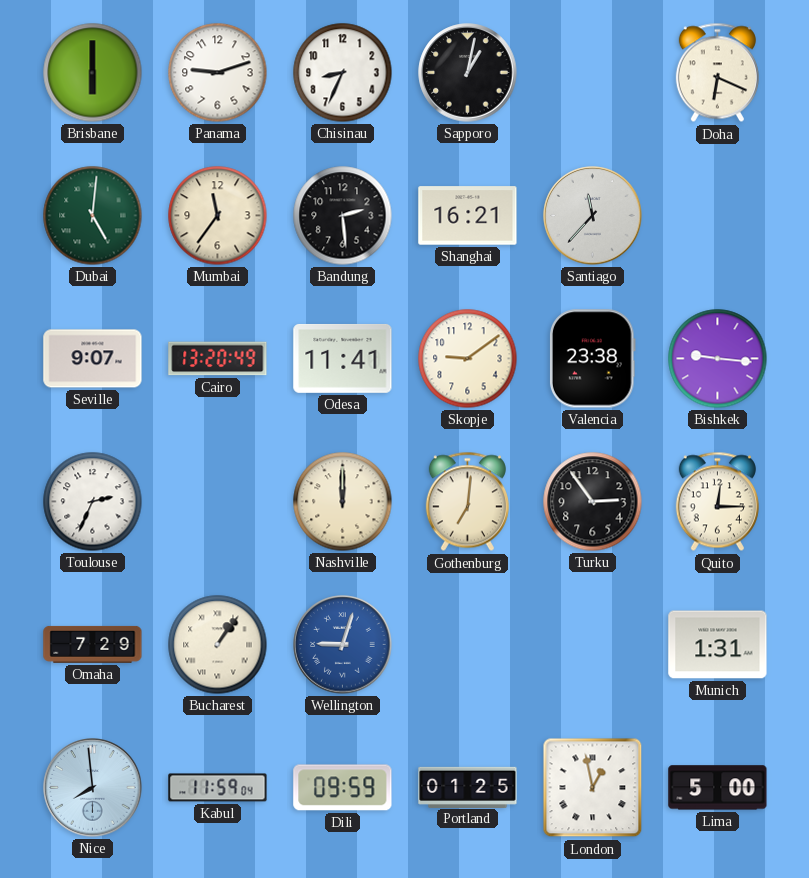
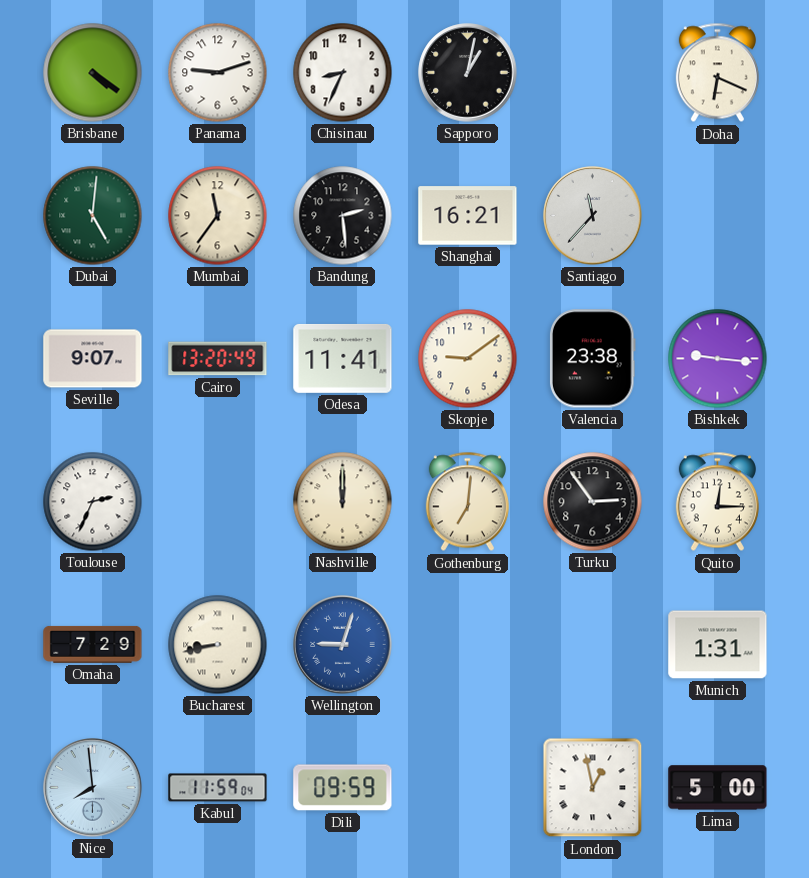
Brisbane: 6:00 -> 4:21 (93, 73)
Bucharest: 1:06 -> 8:43 (218, 645)
Portland: 01:25 -> none (468, 787)
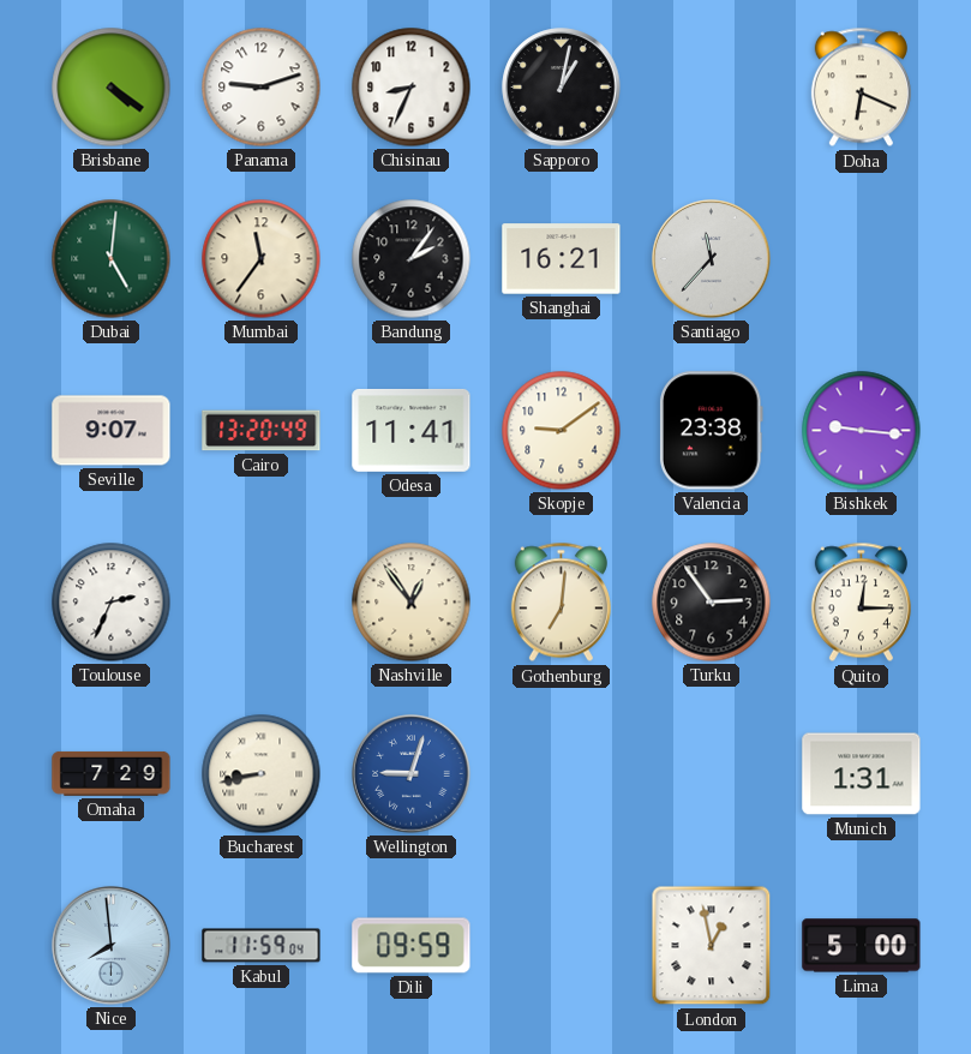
Bandung: 2:29 -> 2:06 (412, 259)
Nashville: 12:00 -> 12:54 (412, 603)
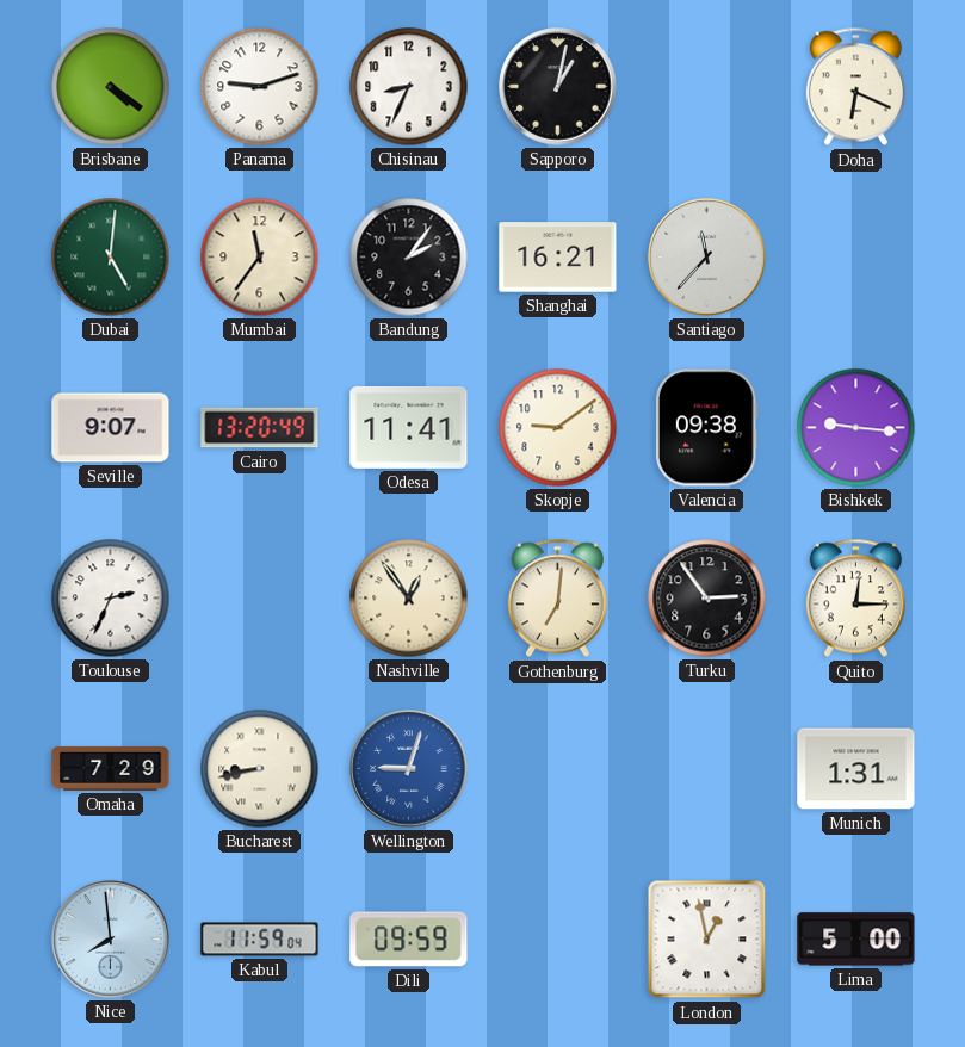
Valencia: 23:38 -> 09:38 (706, 428)
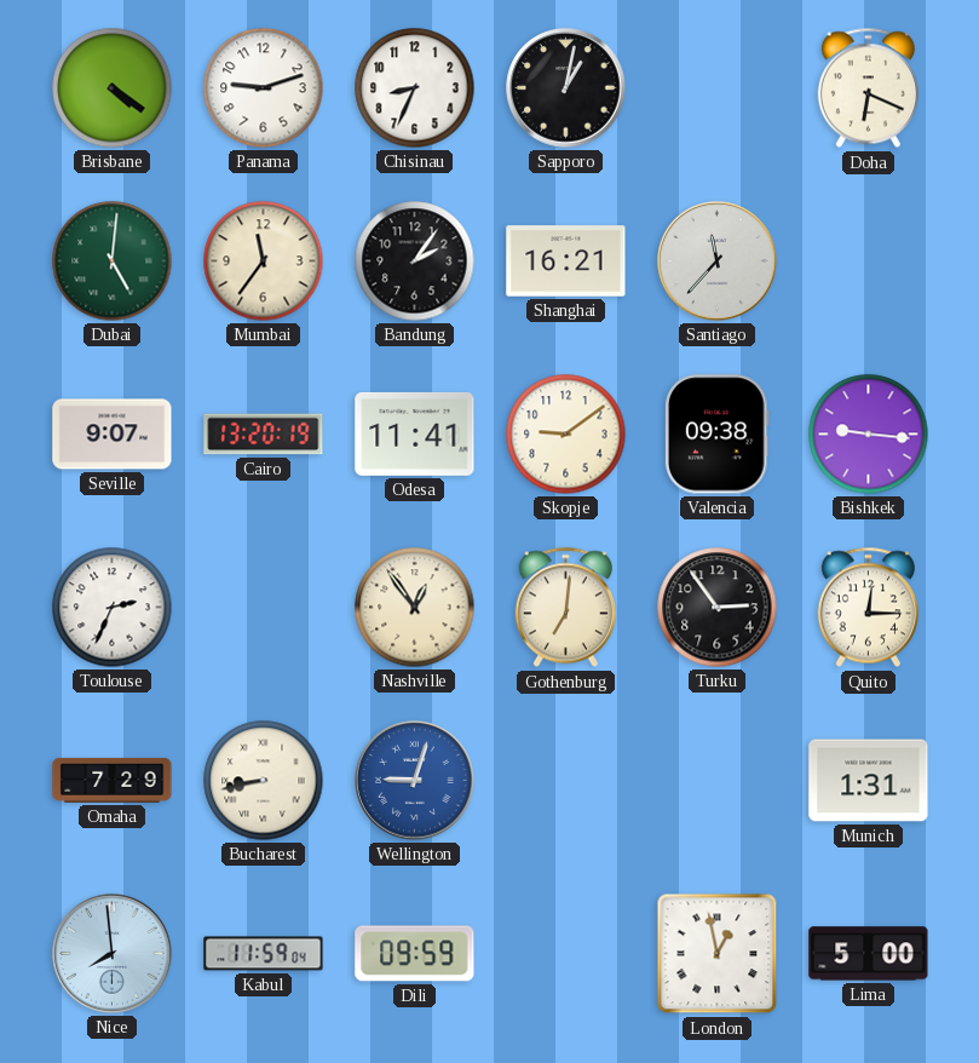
Cairo: 13:20:49 -> 13:20:19 (264, 435)
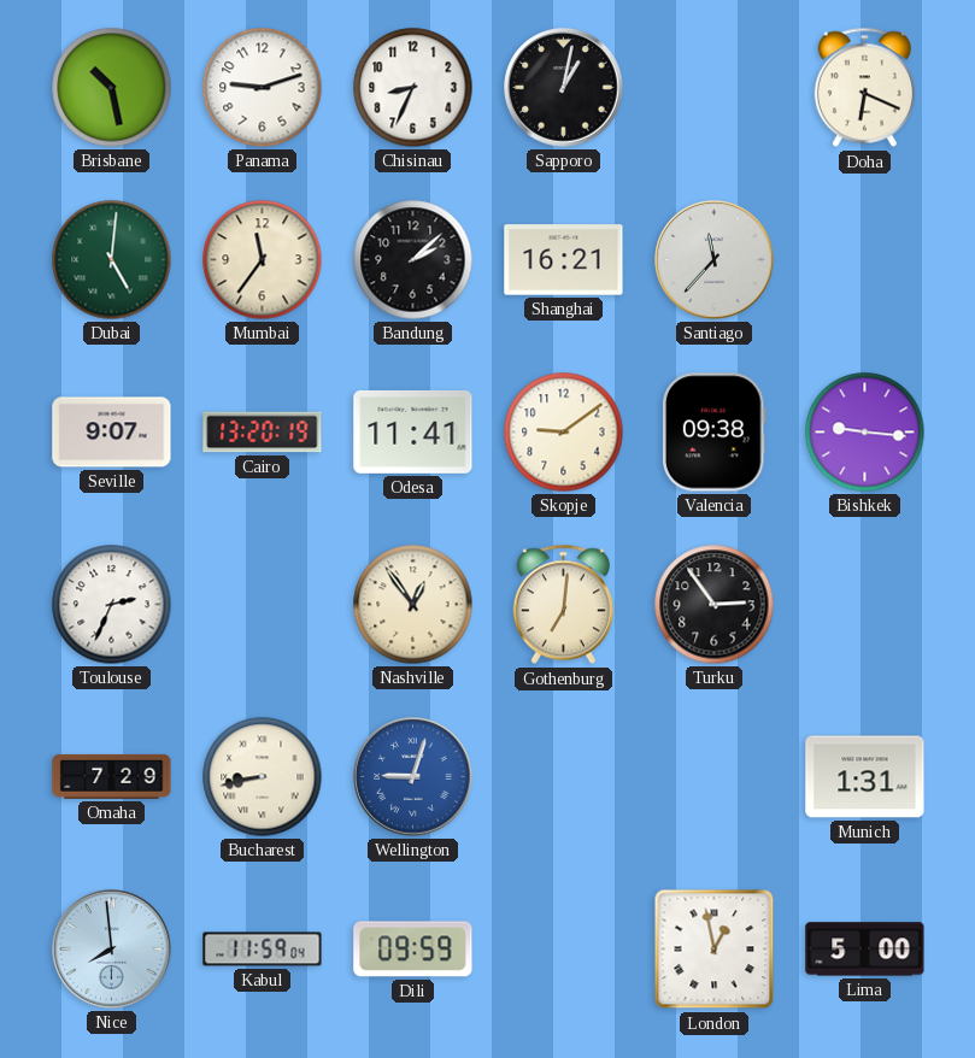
Brisbane: 4:21 -> 10:28 (112, 88)
Bandung: 2:06 -> 2:08 (413, 260)
Quito: 12:15 -> none (868, 608)
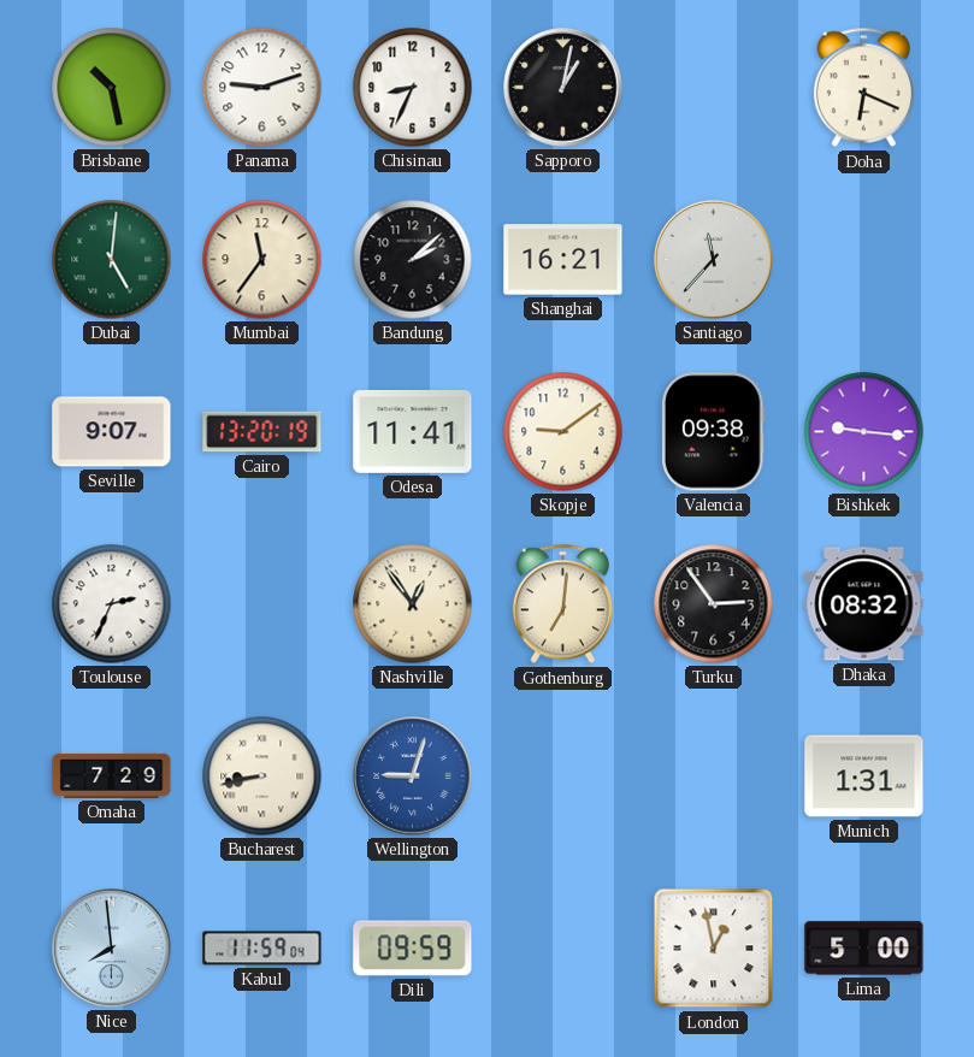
Dhaka: none -> 08:32 (864, 604)
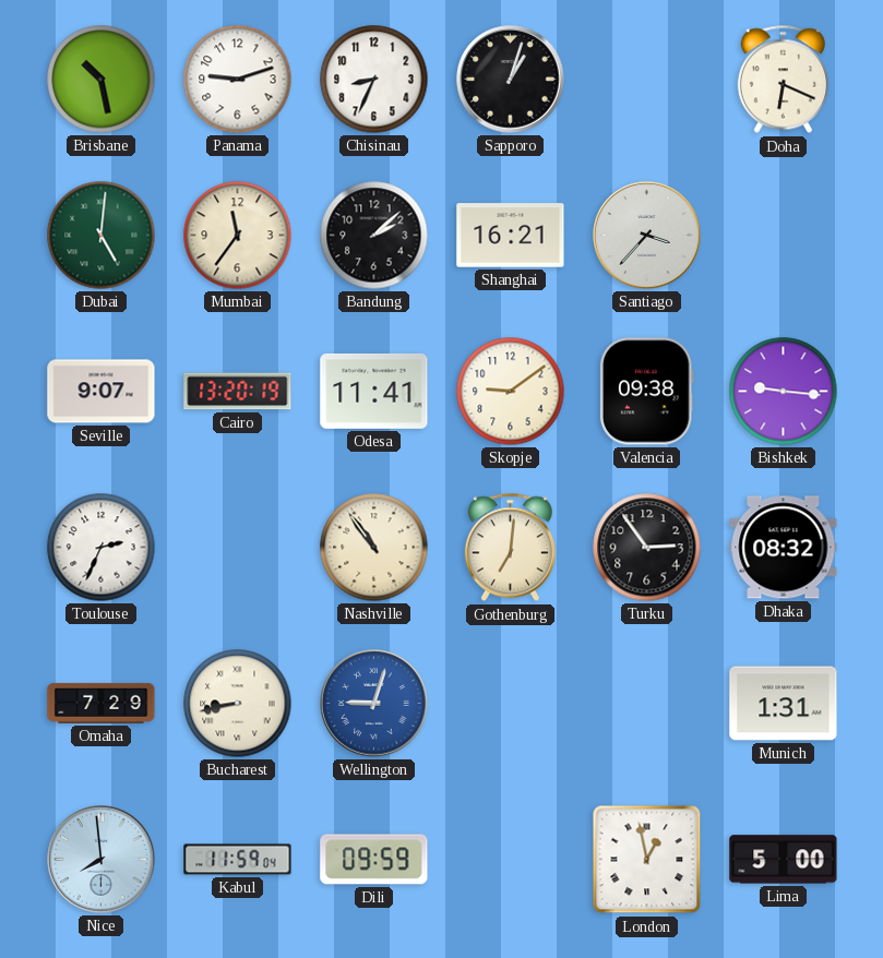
Sapporo: 1:02 -> 1:03 (511, 80)
Santiago: 11:37 -> 3:37 (647, 236)
Nashville: 12:54 -> 10:54 (374, 548)
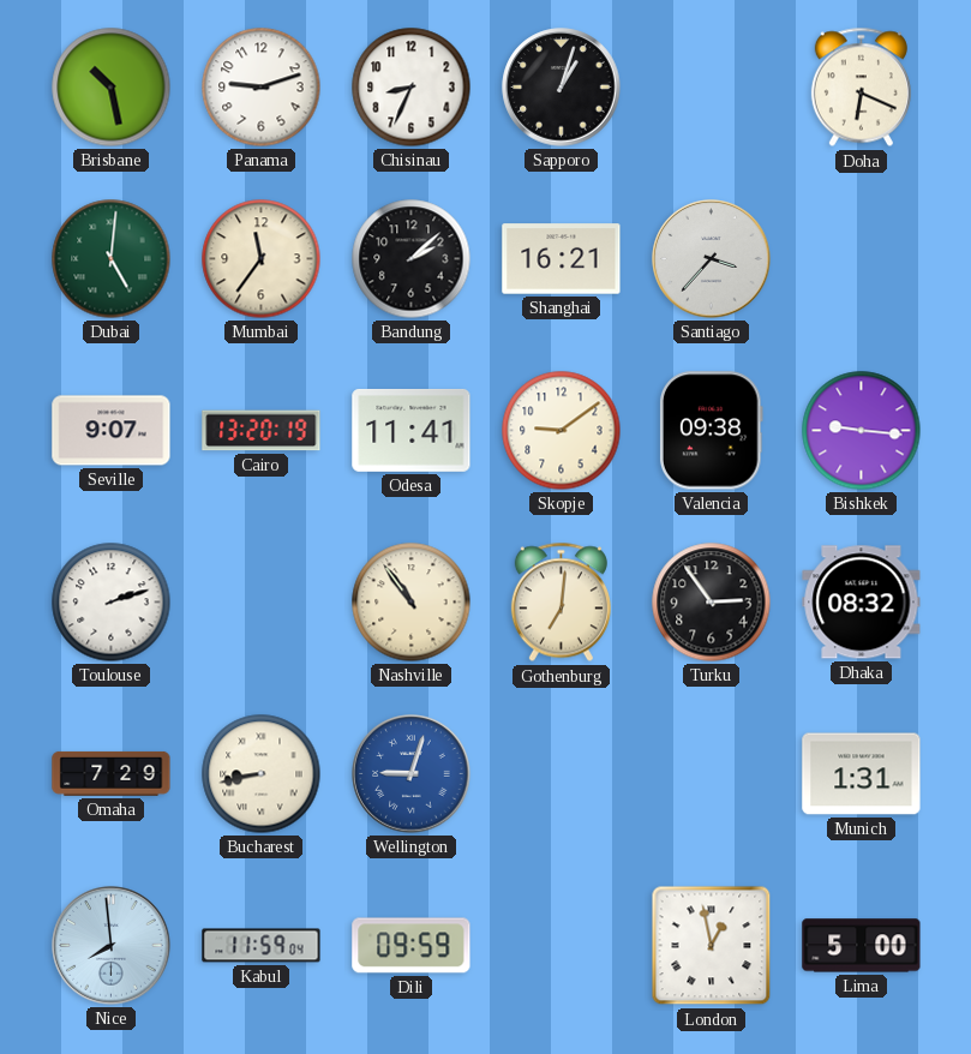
Toulouse: 2:34 -> 2:12 (112, 603)
